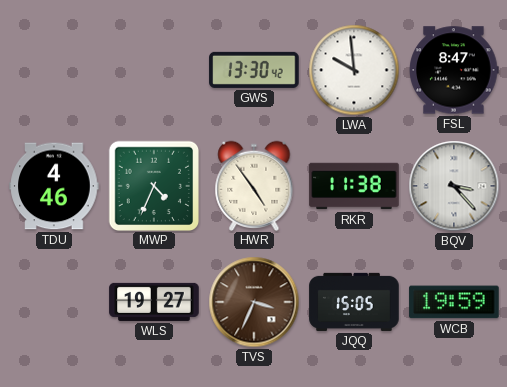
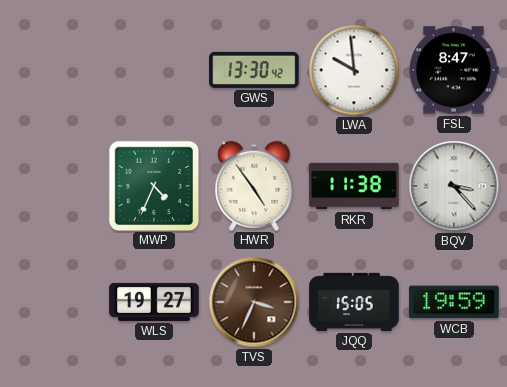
TDU: 4:46 -> none (54, 186)
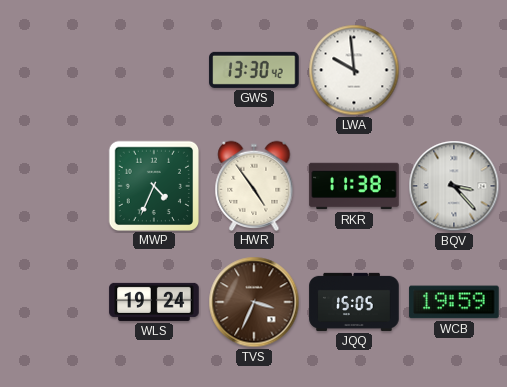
FSL: 8:47 -> none (454, 70)
WLS: 19:27 -> 19:24 (154, 302)
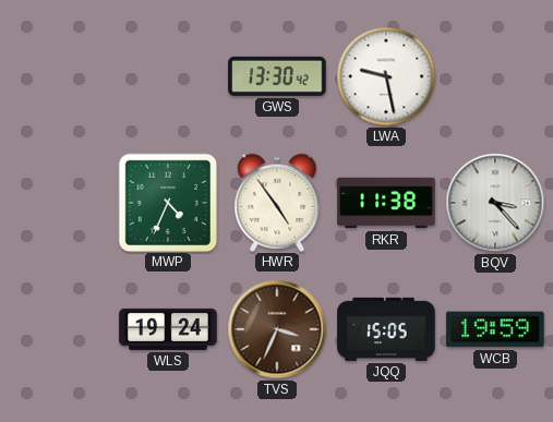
LWA: 9:59 -> 9:28 (386, 76)
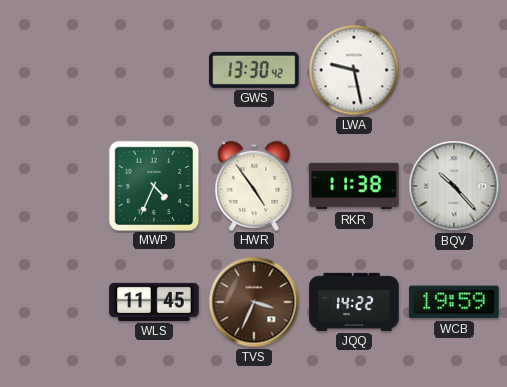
BQV: 3:23 -> 10:23 (454, 186)
WLS: 19:24 -> 11:45 (154, 302)
JQQ: 15:05 -> 14:22 (354, 302)
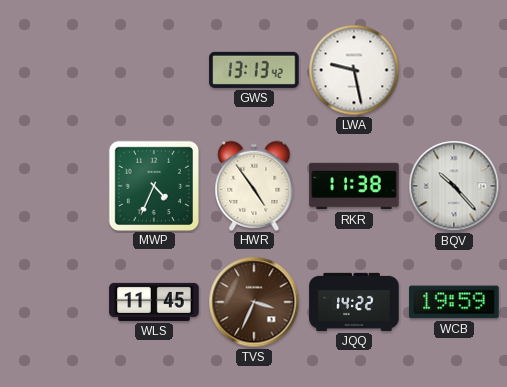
GWS: 13:30 -> 13:13 (254, 70)
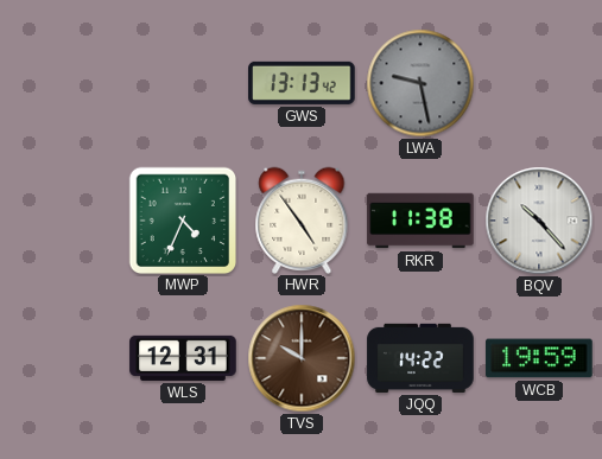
LWA dial: white -> grey (420, 83)
WLS: 11:45 -> 12:31 (183, 358)
TVS: 3:34 -> 10:00 (302, 358)
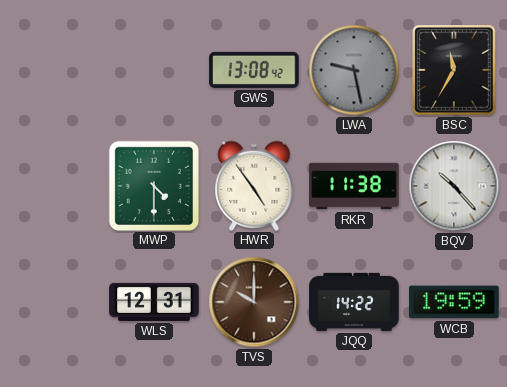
GWS: 13:13 -> 13:08 (254, 70)
BSC: none -> 11:35 (454, 70)
MWP: 4:34 -> 4:30 (153, 185)
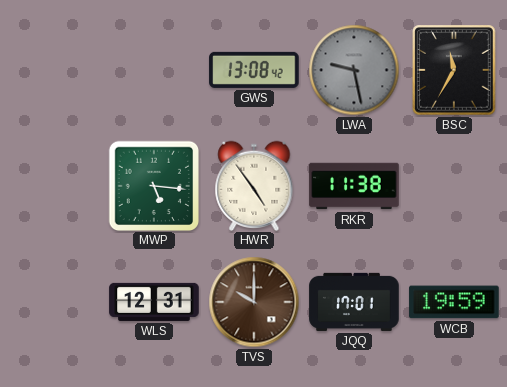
MWP: 4:30 -> 5:16 (153, 185)
BQV: 10:23 -> none (454, 186)
JQQ: 14:22 -> 17:01 (354, 302)
